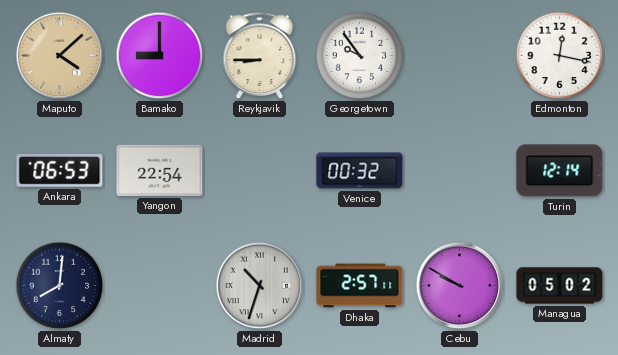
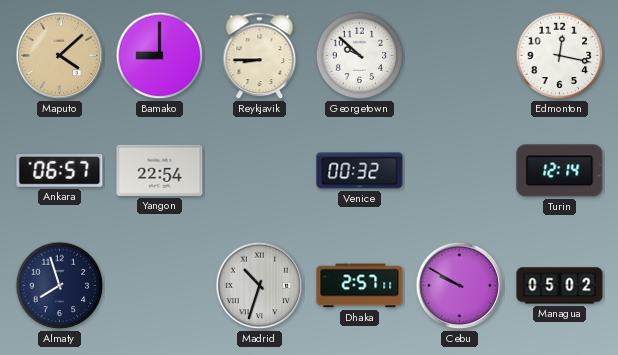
Georgetown: 9:54 -> 9:52 (360, 56)
Ankara: 06:53 -> 06:57 (60, 170)
Almaty: 8:01 -> 7:57 (60, 286)
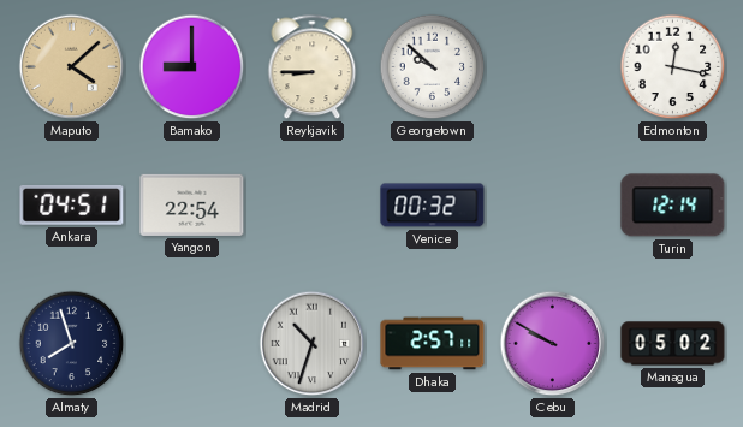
Ankara: 06:57 -> 04:51 (72, 204)
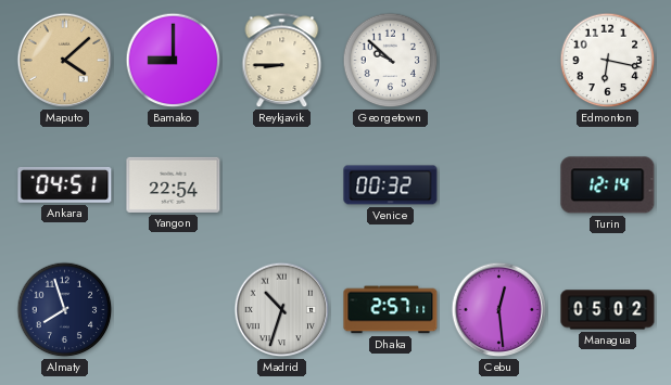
Edmonton: 12:17 -> 6:17 (608, 61)
Cebu: 9:50 -> 12:29 (499, 310)
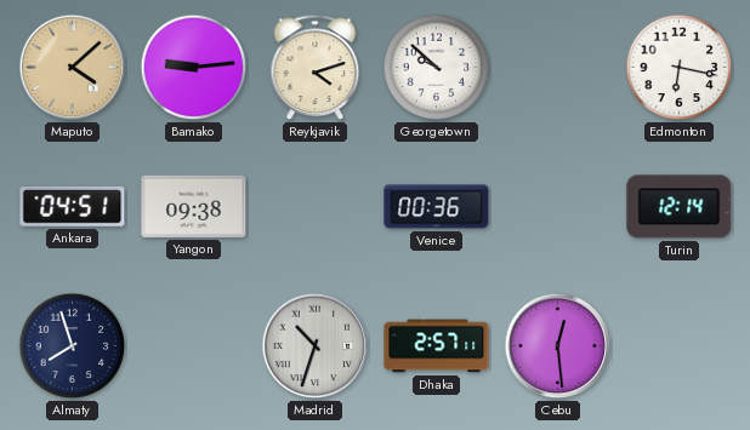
Bamako: 9:00 -> 9:14 (194, 68)
Reykjavik: 8:45 -> 4:12 (316, 68)
Yangon: 22:54 -> 09:38 (194, 206)
Venice: 00:32 -> 00:36 (437, 207)
Managua: 05:02 -> none (608, 310)
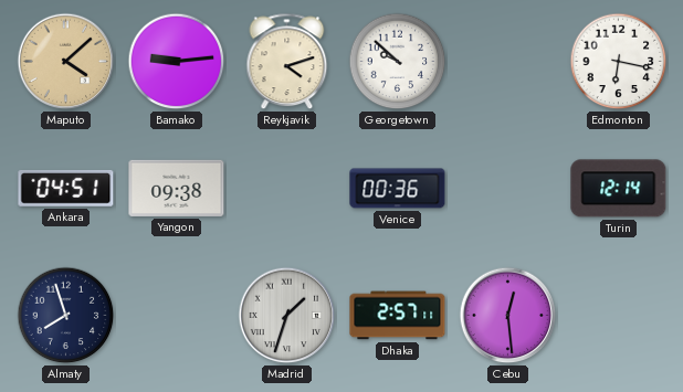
Madrid: 10:33 -> 1:33 (287, 316)
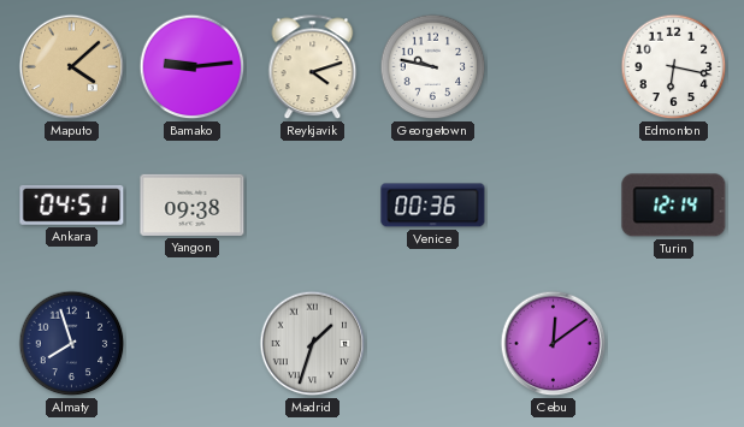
Georgetown: 9:52 -> 9:47 (433, 67)
Dhaka: 2:57 -> none (398, 316)
Cebu: 12:29 -> 12:09 (554, 344)
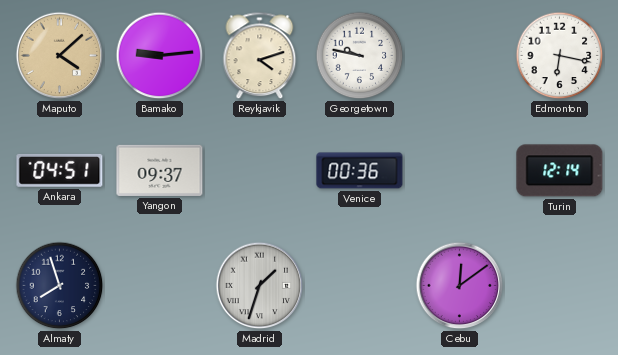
Yangon: 09:38 -> 09:37 (160, 170)
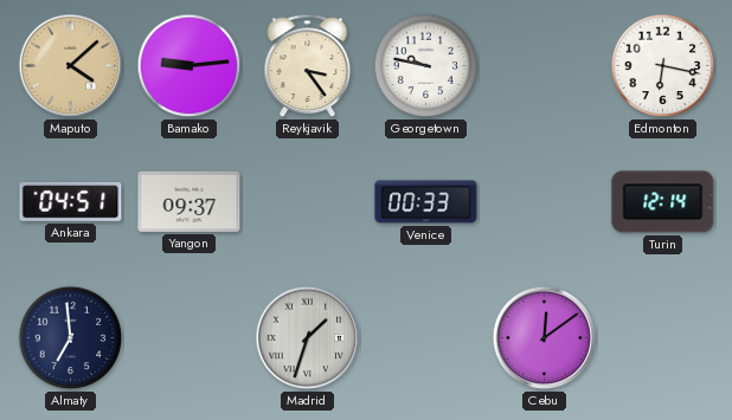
Reykjavik: 4:12 -> 3:24 (308, 66)
Venice: 00:36 -> 00:33 (426, 202)
Almaty: 7:57 -> 6:59 (71, 338)
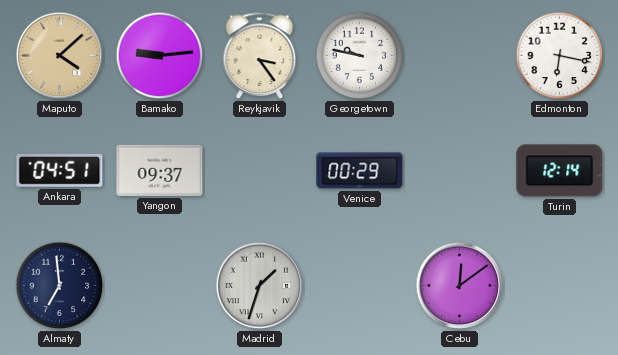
Venice: 00:33 -> 00:29 (360, 171)
